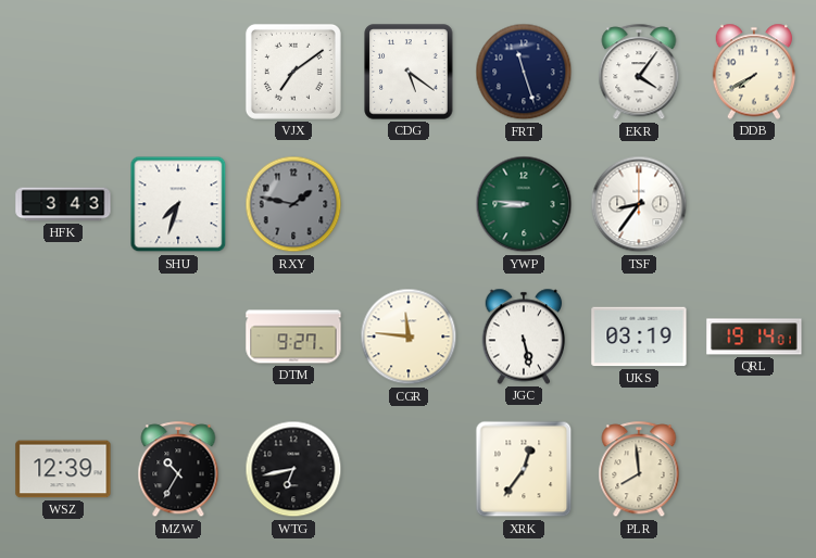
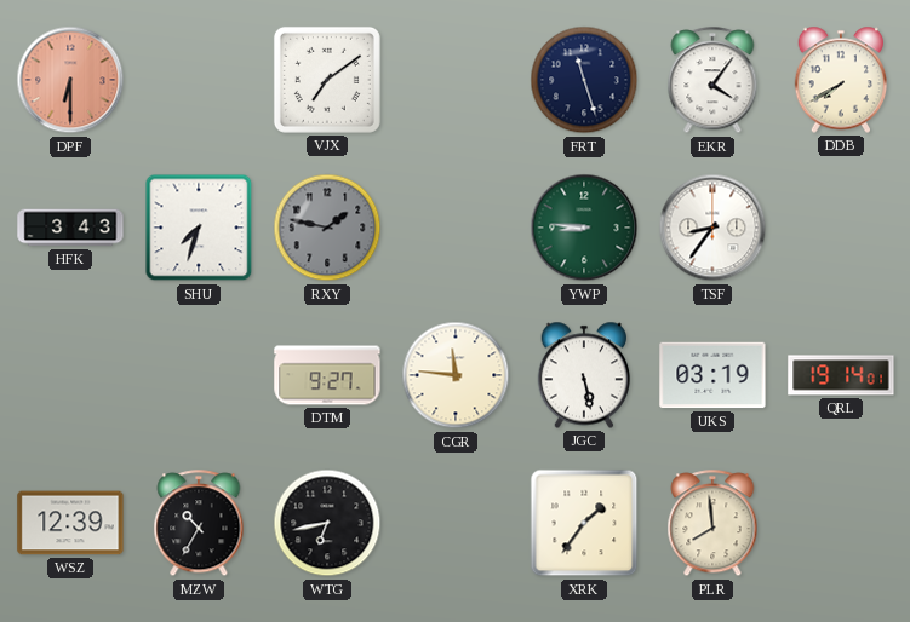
DPF: none -> 6:30 (70, 80)
CDG: 5:21 -> none (409, 72)
XRK: 12:36 -> 1:36 (584, 523)
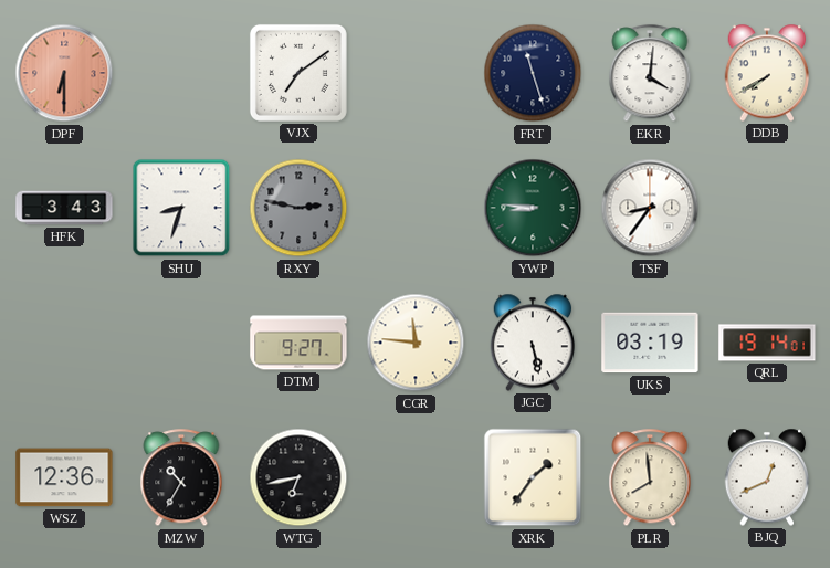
EKR: 4:06 -> 4:01 (650, 74)
SHU: 7:33 -> 8:33 (181, 208)
RXY: 1:47 -> 2:47 (298, 208)
WSZ: 12:39 -> 12:36 (64, 477)
BJQ: none -> 12:41 (767, 477)
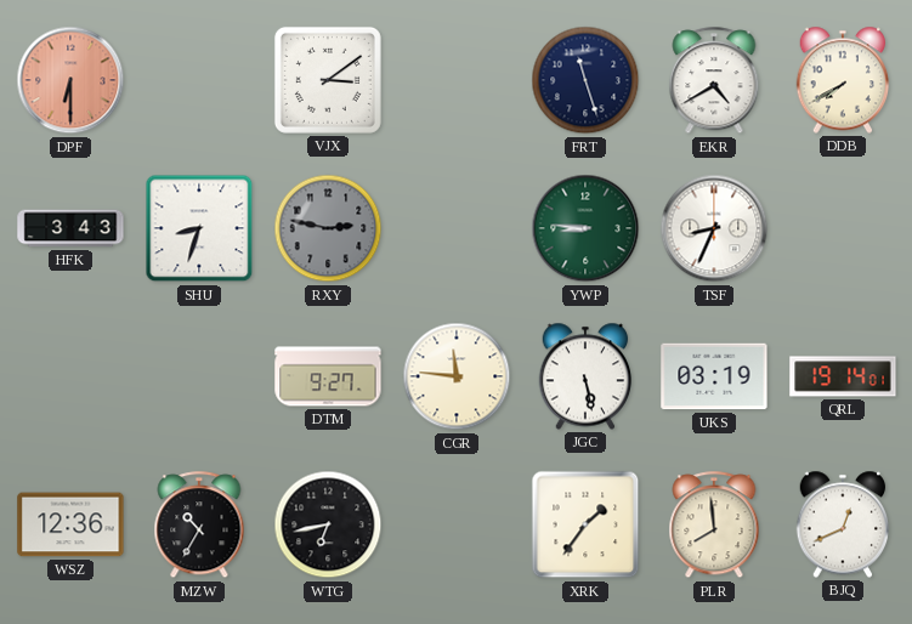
VJX: 7:09 -> 3:09 (328, 80)
EKR: 4:01 -> 4:40 (714, 81)
TSF: 8:36 -> 8:34 (714, 228)
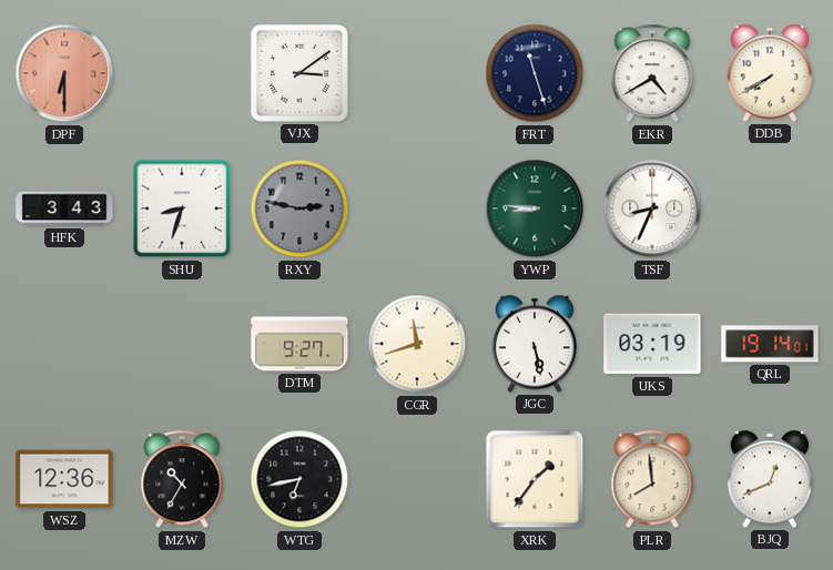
CGR: 11:46 -> 11:42 (417, 344)
